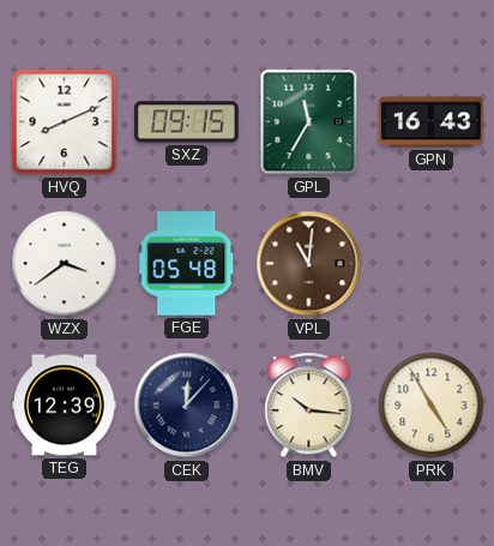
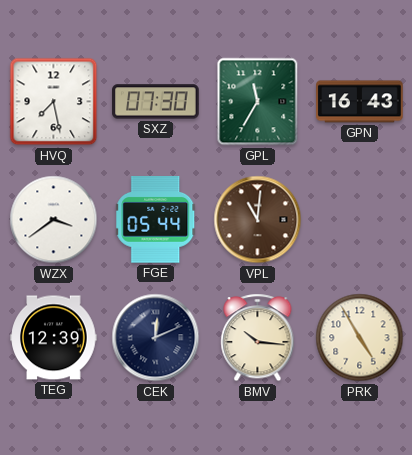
HVQ: 8:11 -> 7:28 (54, 102)
SXZ: 09:15 -> 07:30 (156, 102)
FGE: 05:48 -> 05:44 (156, 220)
CEK: 12:07 -> 12:11 (156, 338)
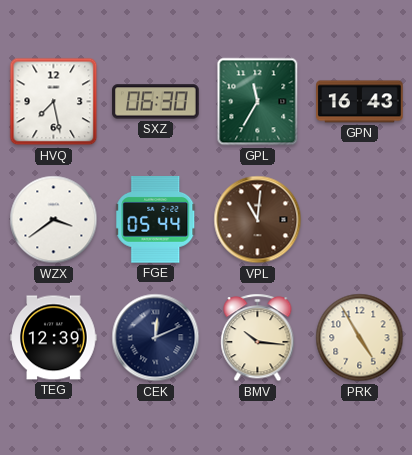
SXZ: 07:30 -> 06:30 (156, 102)
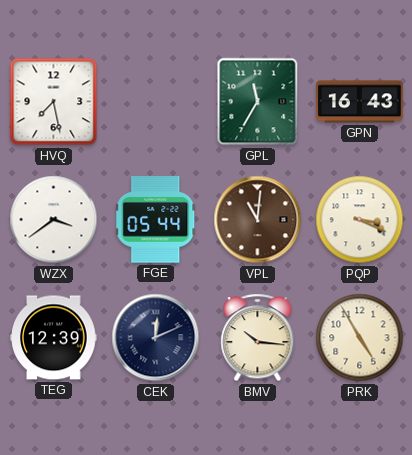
SXZ: 06:30 -> none (156, 102)
PQP: none -> 3:19 (360, 220)
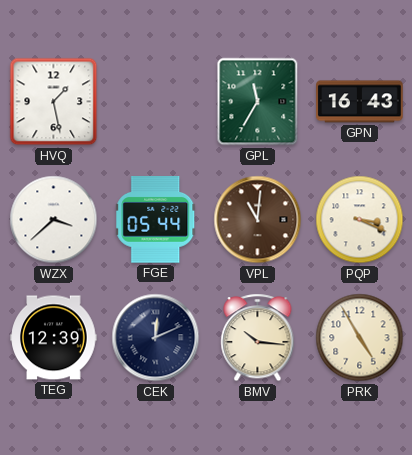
HVQ: 7:28 -> 1:28 (54, 102)
WZX: 3:39 -> 3:38 (54, 220)
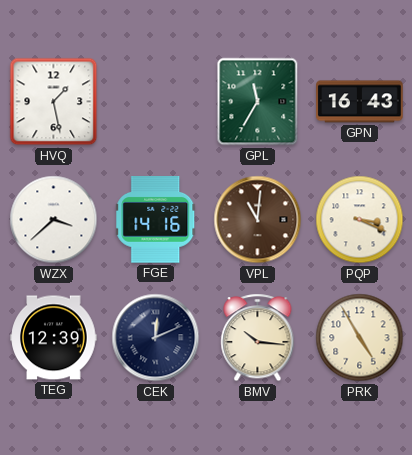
FGE: 05:44 -> 14:16 (156, 220)
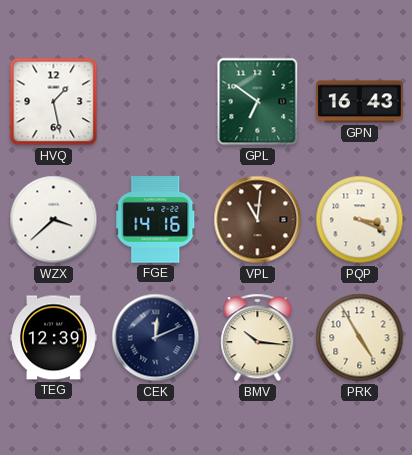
GPL: 11:35 -> 6:51 (258, 102)
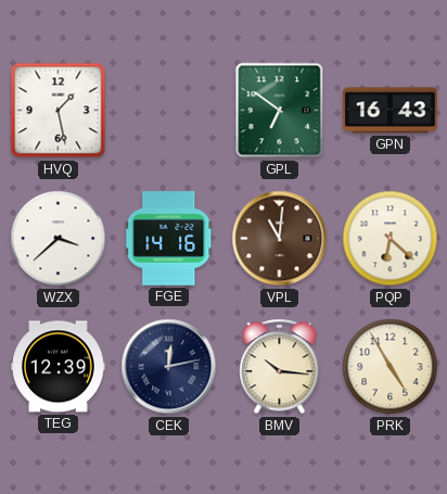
PQP: 3:19 -> 6:22 (391, 239)
CEK: 12:11 -> 12:13 (169, 367)
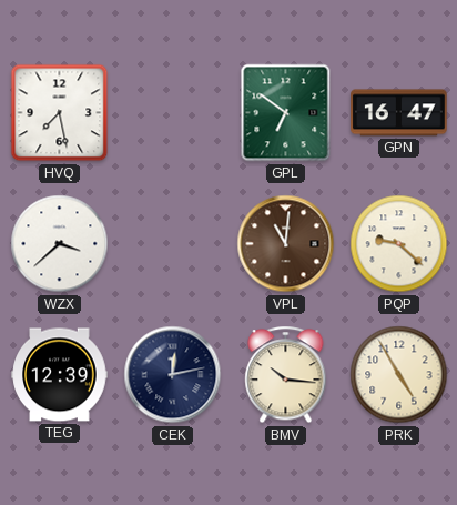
HVQ: 1:28 -> 7:28 (60, 113)
GPN: 16:43 -> 16:47 (399, 113)
FGE: 14:16 -> none (169, 239)
PQP: 6:22 -> 9:22 (399, 244)
